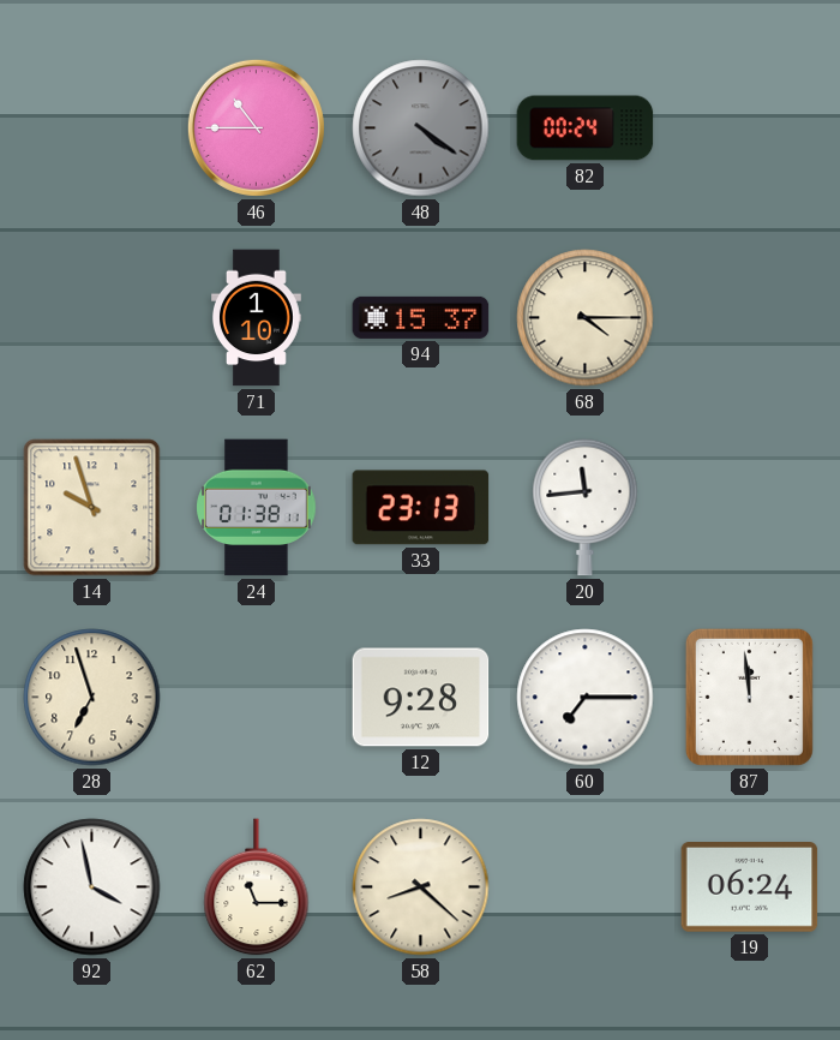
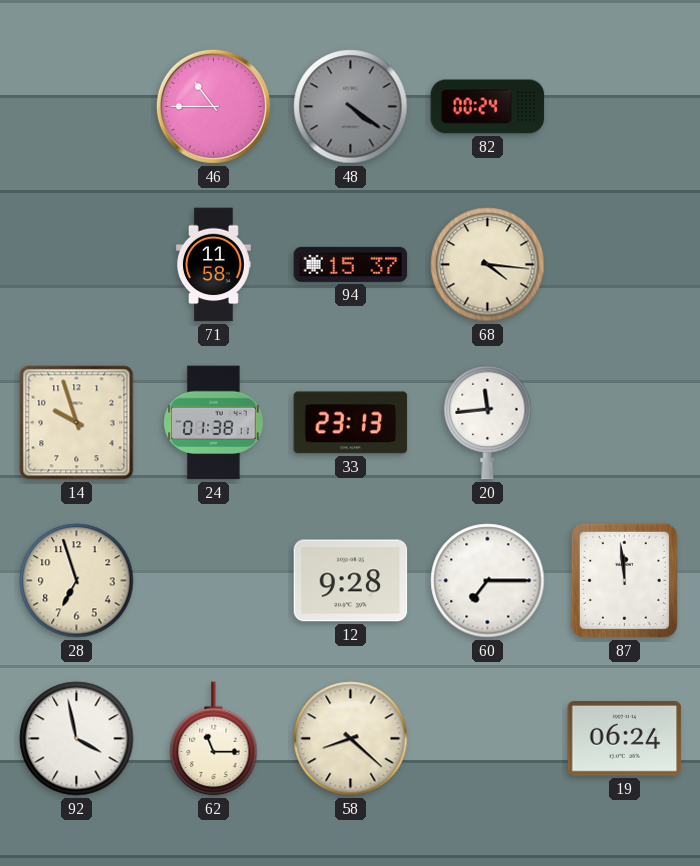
71: 1:10 -> 11:58 (214, 265)
68: 4:15 -> 4:16 (488, 265)
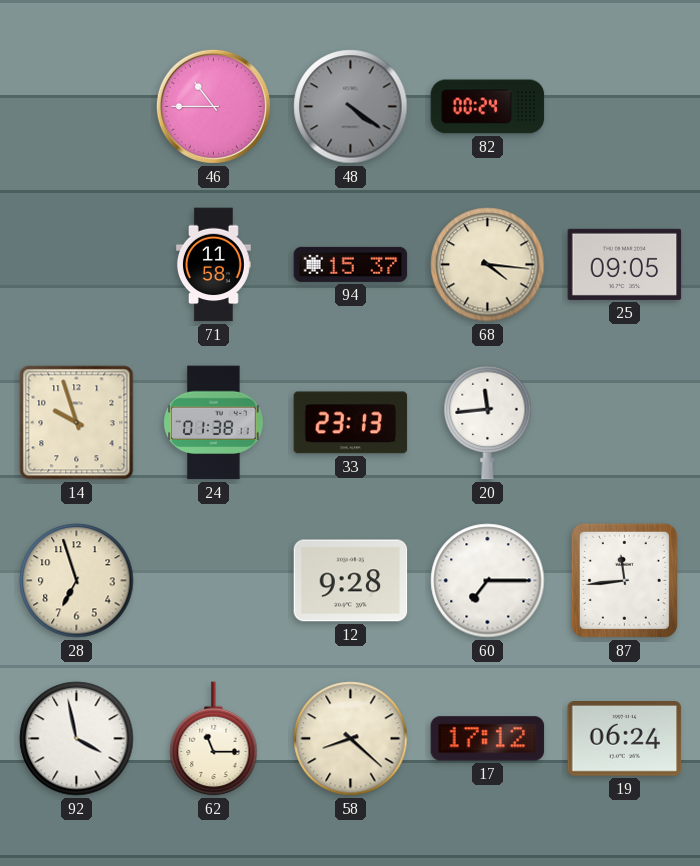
25: none -> 09:05 (625, 264)
87: 11:59 -> 11:44 (624, 580)
17: none -> 17:12 (488, 739)
